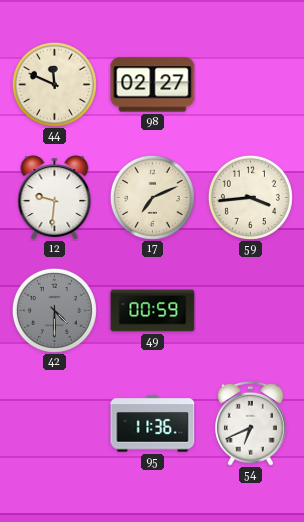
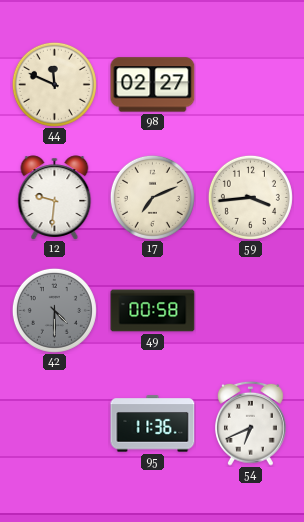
49: 00:59 -> 00:58 (153, 311)
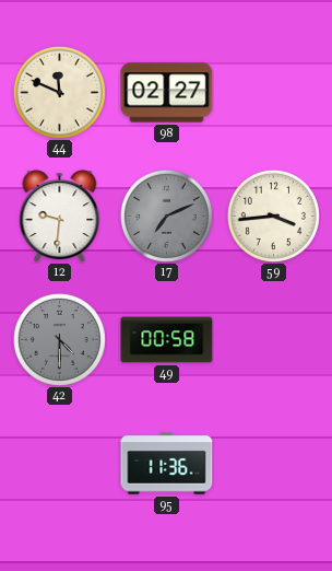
17 dial: cream -> grey (166, 215)
54: 6:41 -> none (251, 423)
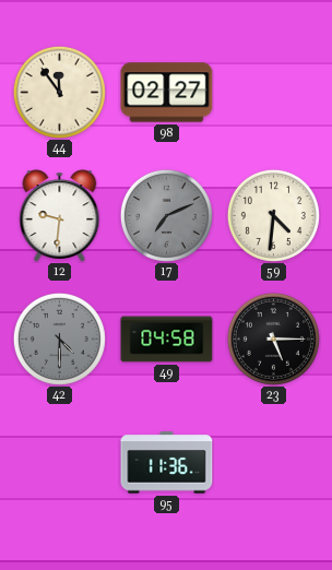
44: 11:49 -> 11:54 (59, 92)
59: 3:44 -> 4:31 (273, 215)
49: 00:58 -> 04:58 (167, 340)
23: none -> 5:15 (273, 339)
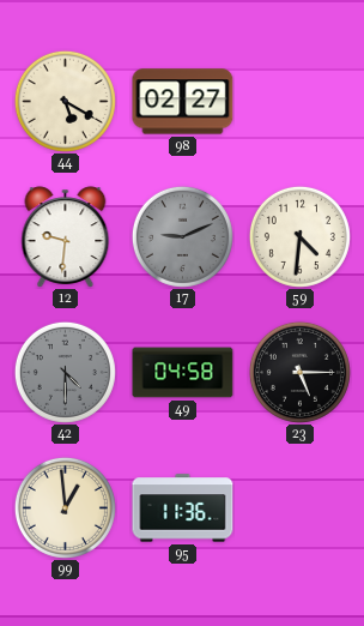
44: 11:54 -> 5:20 (65, 101)
17: 7:11 -> 9:11 (182, 236)
99: none -> 12:59 (65, 507)
